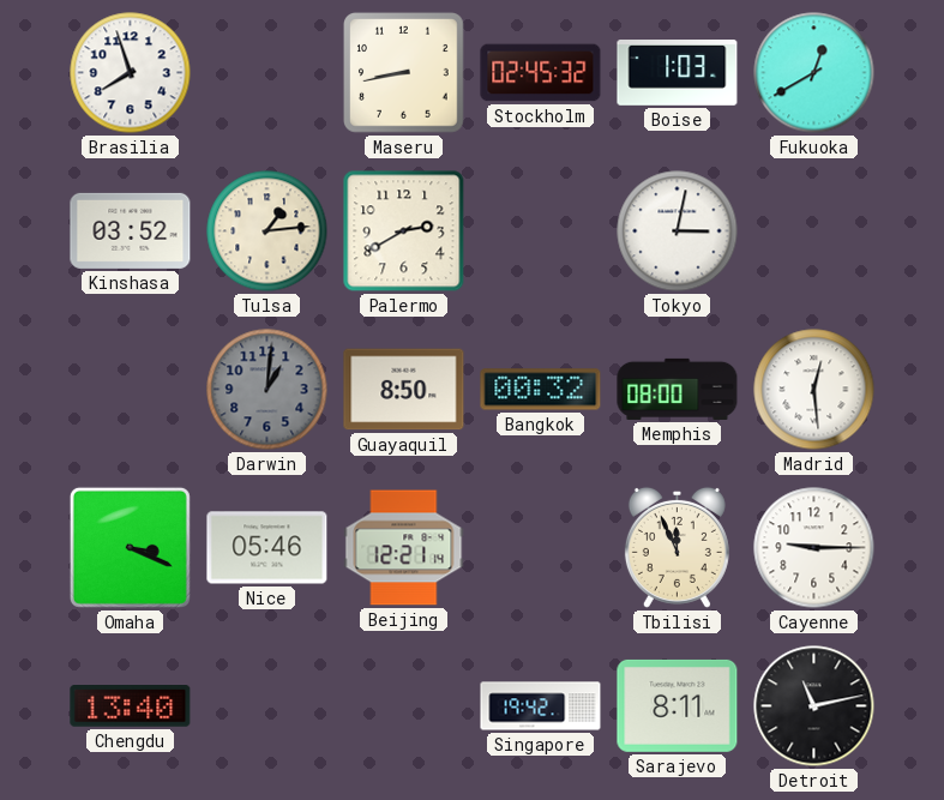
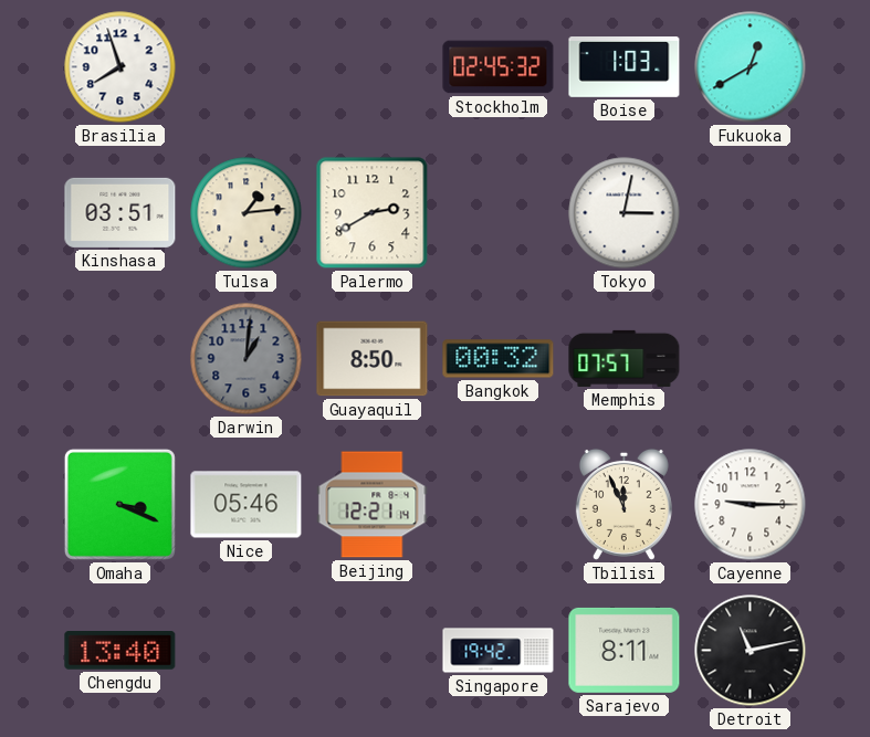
Maseru: 8:43 -> none (404, 73)
Kinshasa: 03:52 -> 03:51 (120, 212)
Memphis: 08:00 -> 07:57 (625, 358)
Madrid: 12:29 -> none (814, 390)
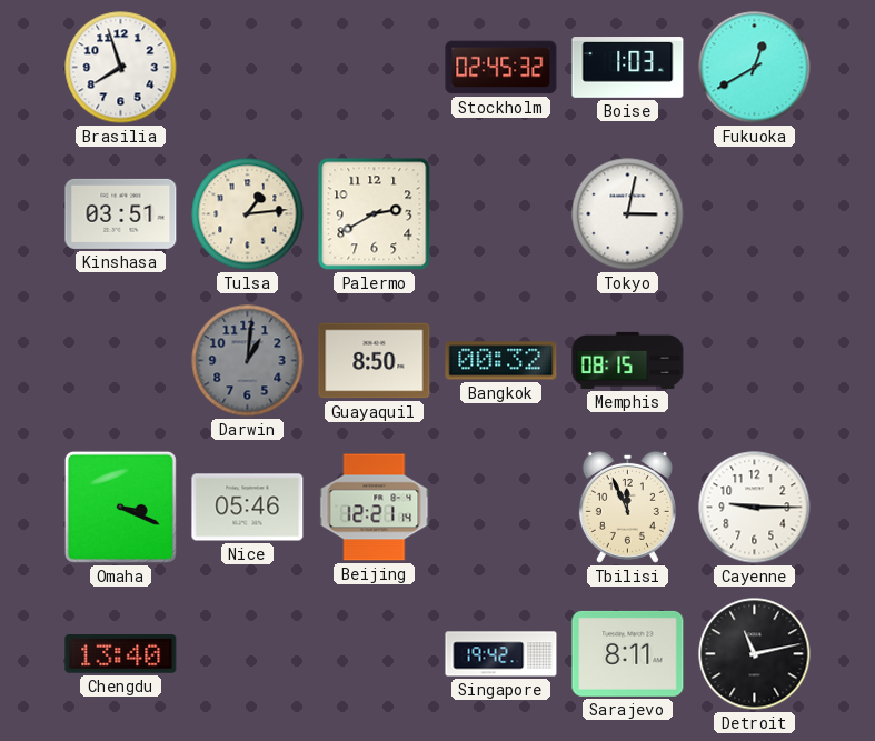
Memphis: 07:57 -> 08:15 (628, 360)
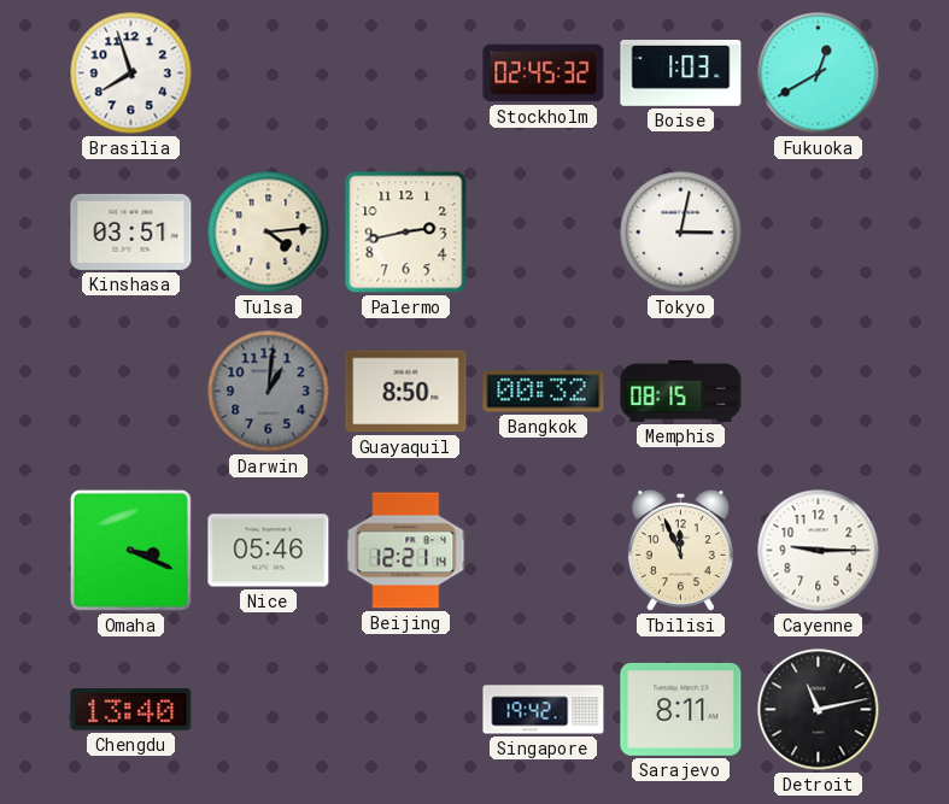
Tulsa: 1:14 -> 4:14 (269, 233)
Palermo: 2:40 -> 2:43 (406, 233)
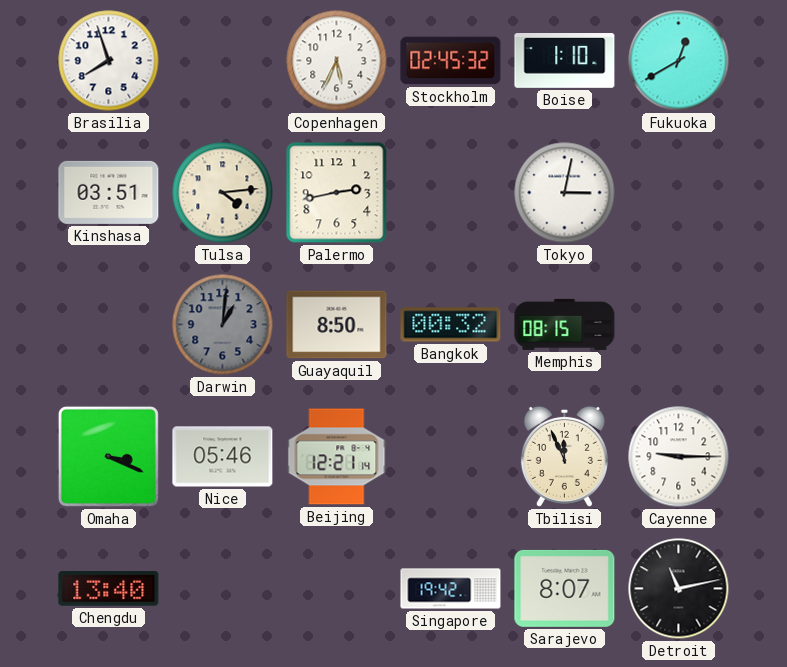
Copenhagen: none -> 5:34 (337, 61)
Boise: 1:03 -> 1:10 (565, 61)
Sarajevo: 8:11 -> 8:07 (565, 588)
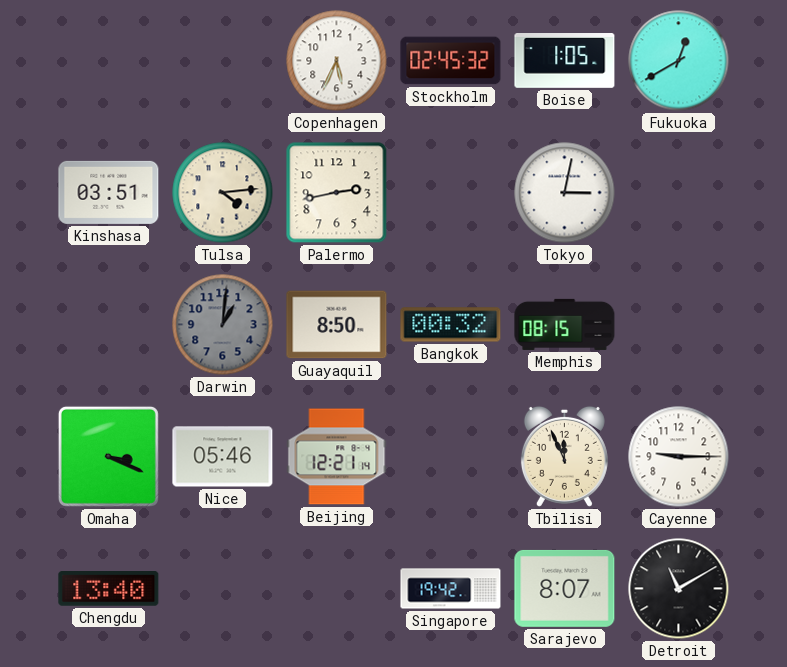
Brasilia: 7:57 -> none (109, 61)
Boise: 1:10 -> 1:05 (565, 61)
Detroit: 11:13 -> 11:10 (679, 589)
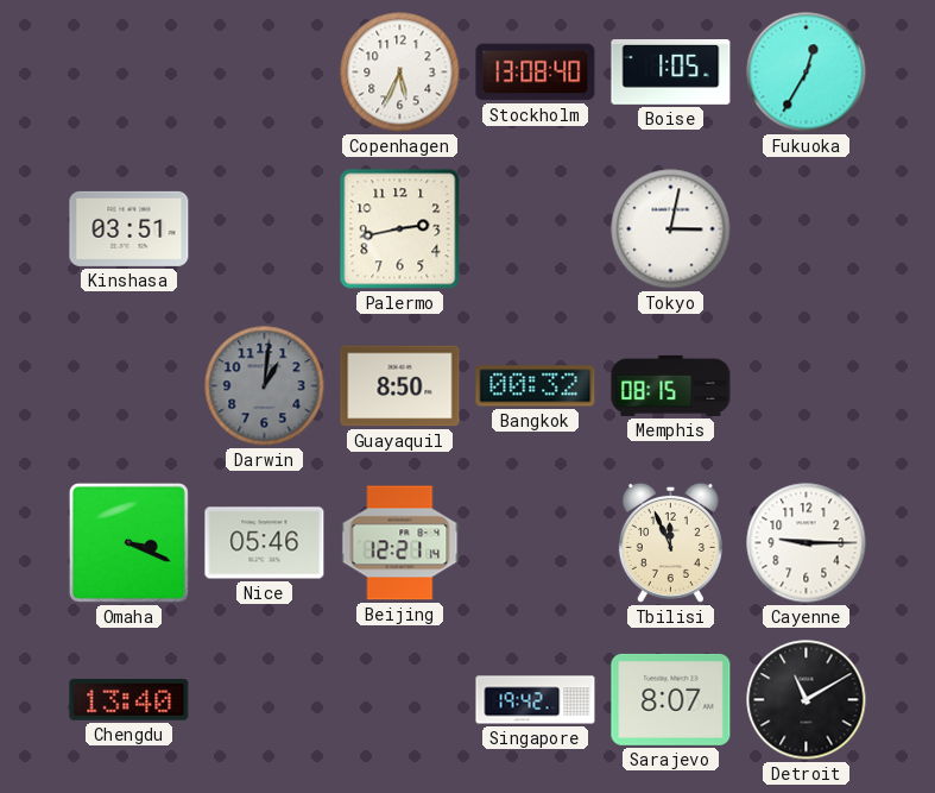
Stockholm: 02:45 -> 13:08 (536, 73)
Fukuoka: 12:40 -> 12:35 (807, 73)
Tulsa: 4:14 -> none (223, 193)
